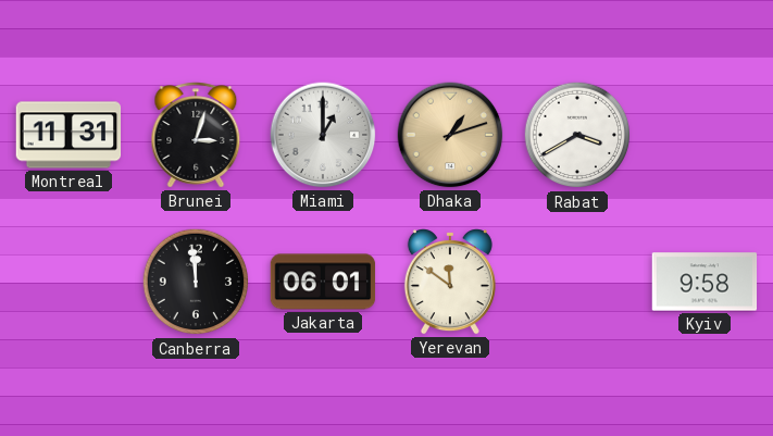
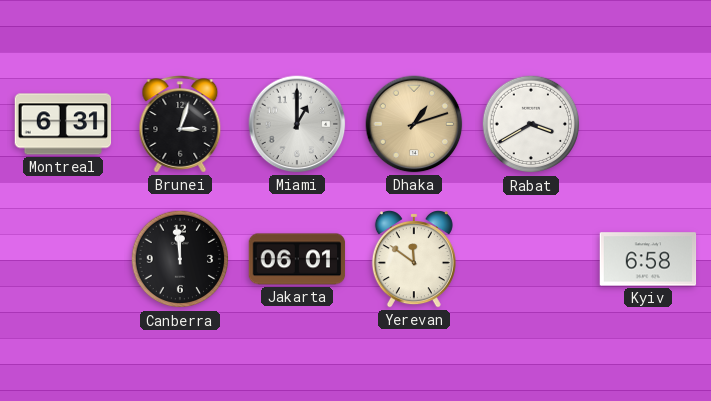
Montreal: 11:31 -> 6:31 (63, 124)
Kyiv: 9:58 -> 6:58 (648, 259)
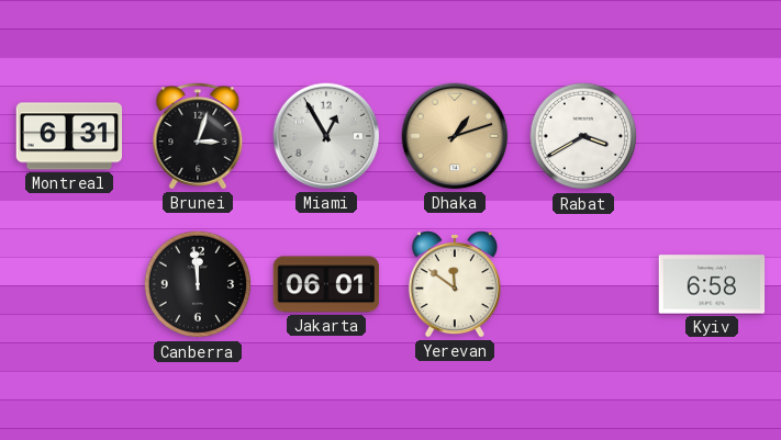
Miami: 1:00 -> 12:55 (326, 136)
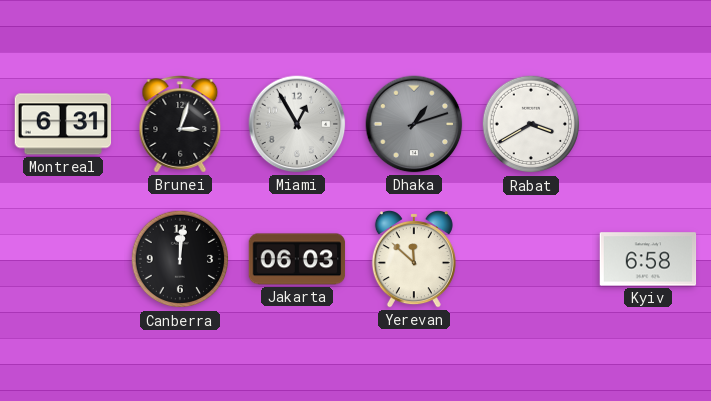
Dhaka dial: champagne -> grey (414, 124)
Canberra: 11:59 -> 12:01 (180, 259)
Jakarta: 06:01 -> 06:03 (297, 259)
Yerevan: 11:51 -> 11:52 (414, 259)
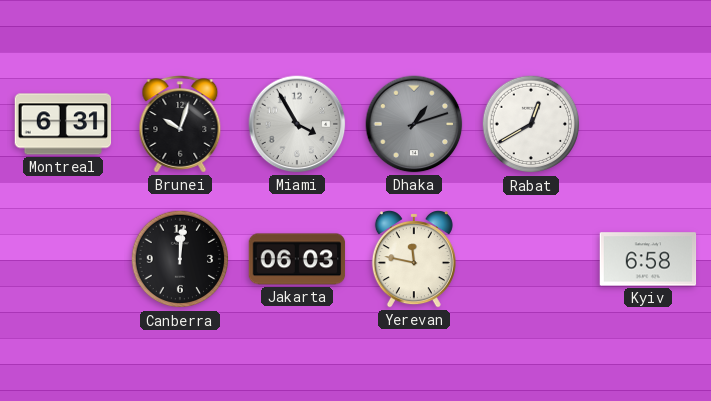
Brunei: 3:03 -> 10:03 (180, 124)
Miami: 12:55 -> 3:55 (297, 124)
Rabat: 3:40 -> 12:40 (531, 124)
Yerevan: 11:52 -> 11:47 (414, 259)
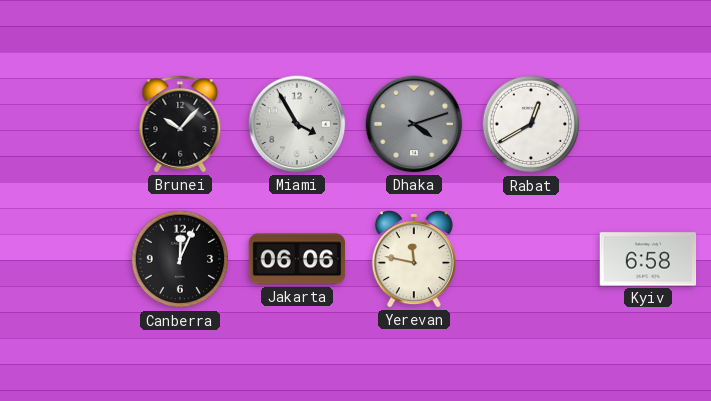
Montreal: 6:31 -> none (63, 124)
Brunei: 10:03 -> 10:07 (180, 124)
Dhaka: 1:12 -> 4:12 (414, 124)
Canberra: 12:01 -> 12:04 (180, 259)
Jakarta: 06:03 -> 06:06 (297, 259)
